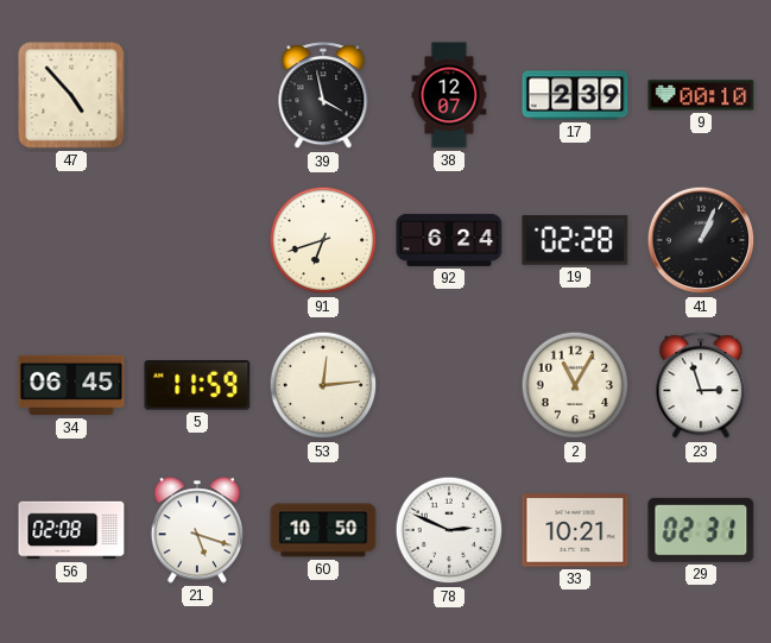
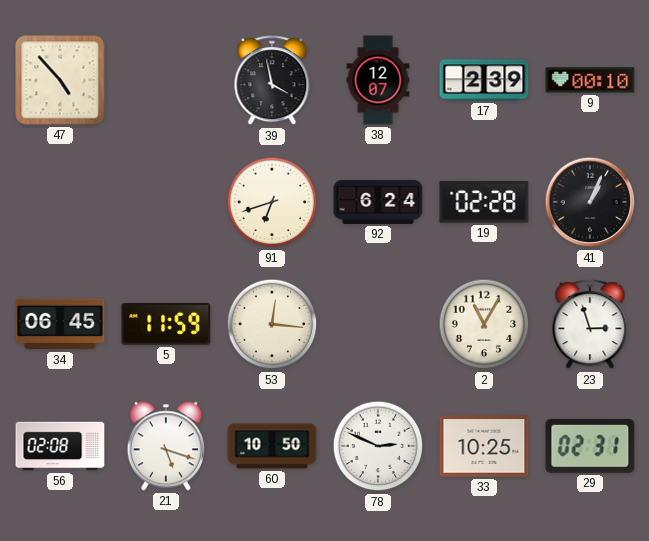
53: 12:14 -> 12:16 (272, 324)
33: 10:21 -> 10:25 (484, 446)
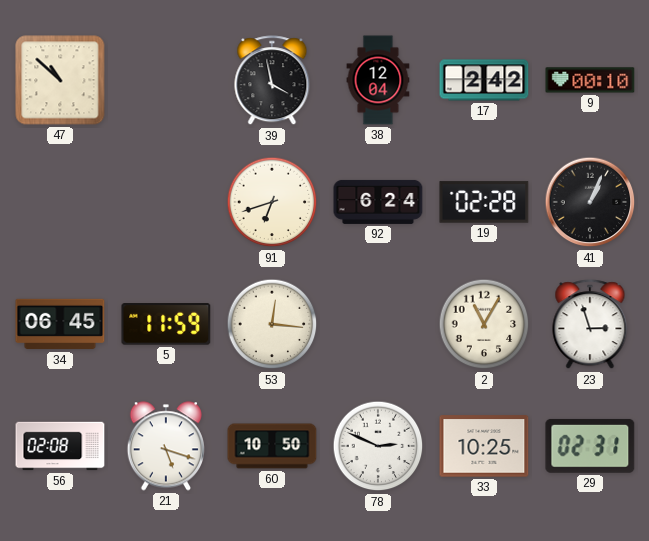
47: 4:53 -> 10:52 (60, 80)
38: 12:07 -> 12:04 (378, 80)
17: 2:39 -> 2:42 (484, 80)
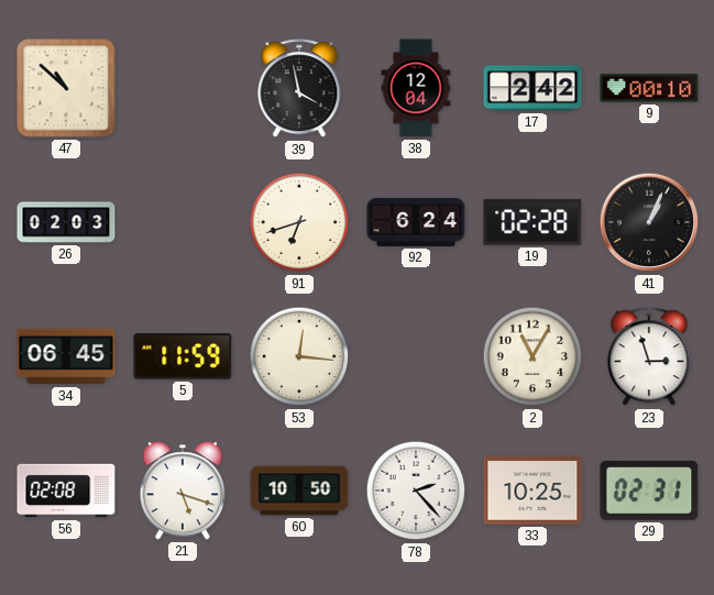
26: none -> 02:03 (66, 222)
78: 2:49 -> 2:23 (416, 491)
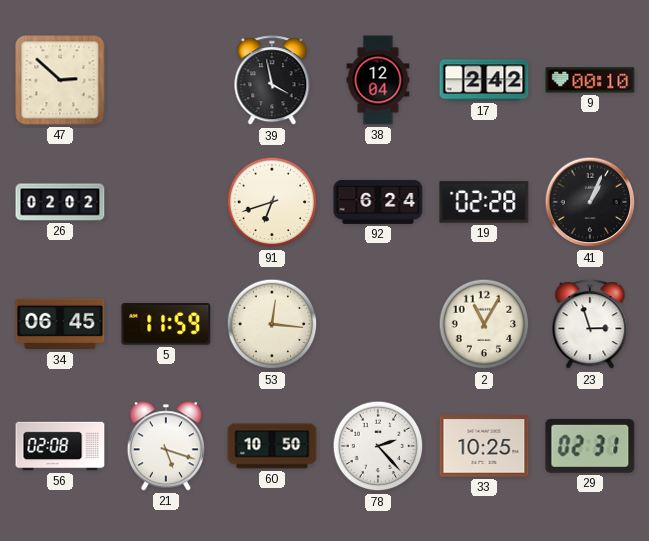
47: 10:52 -> 2:52 (60, 80)
26: 02:03 -> 02:02 (60, 202)
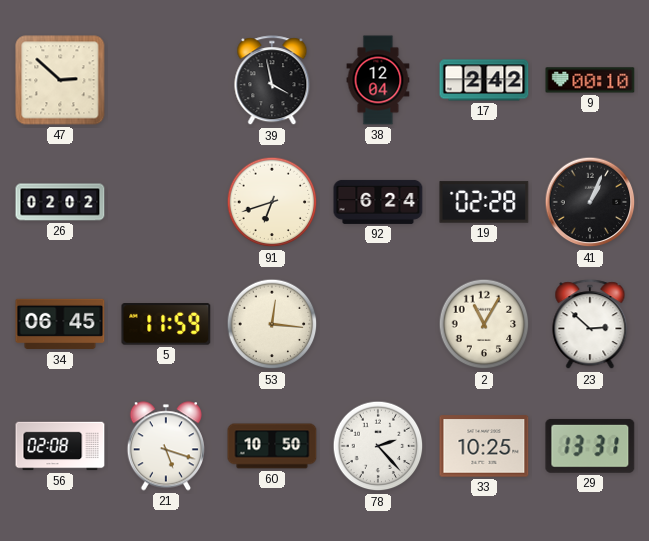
23: 2:57 -> 2:52 (590, 325)
29: 02:31 -> 13:31 (590, 446)
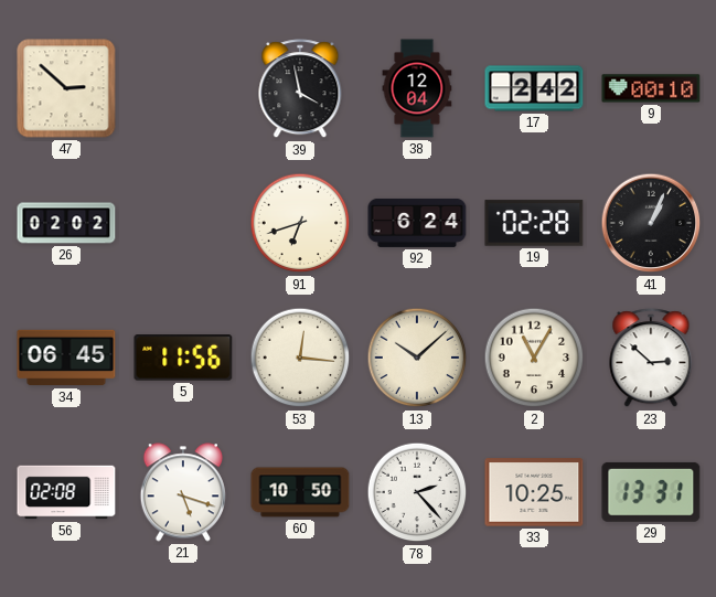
5: 11:59 -> 11:56 (183, 358)
13: none -> 10:08 (417, 358)
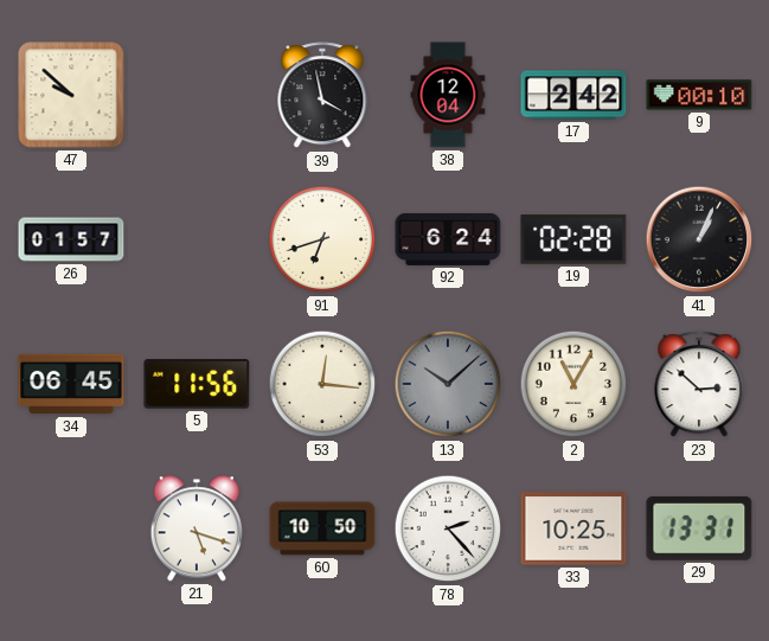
47: 2:52 -> 9:52 (71, 95)
26: 02:02 -> 01:57 (71, 239)
13 dial: cream -> grey (448, 384)
56: 02:08 -> none (66, 492)
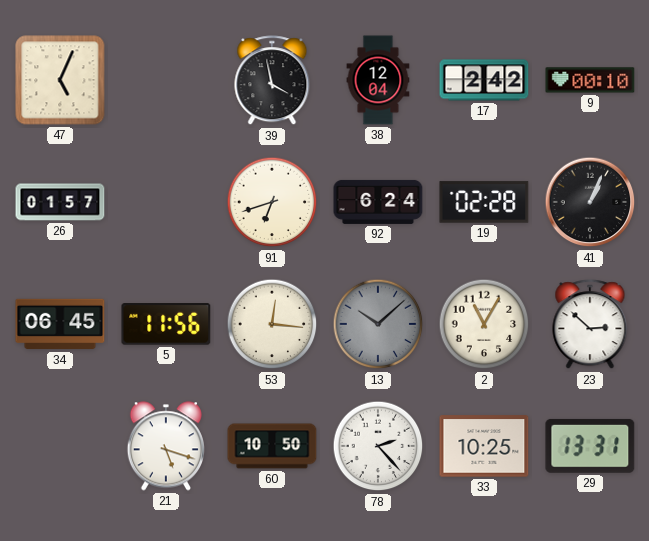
47: 9:52 -> 5:04 (60, 80)
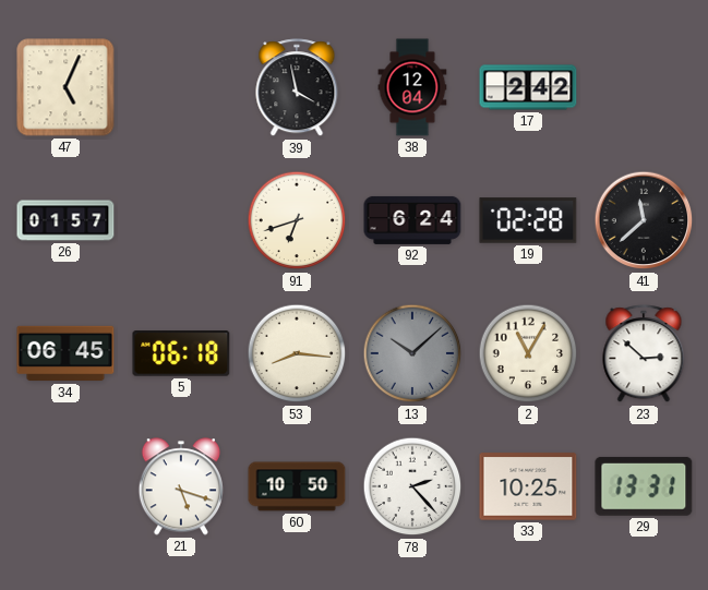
9: 00:10 -> none (590, 80)
41: 1:04 -> 11:38 (644, 220)
5: 11:56 -> 06:18 (181, 353)
53: 12:16 -> 8:16 (297, 353)
